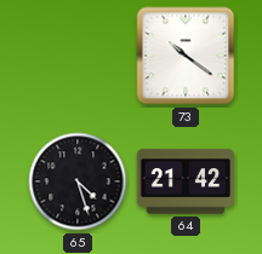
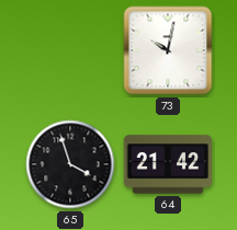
73: 10:21 -> 10:02 (168, 50)
65: 4:27 -> 3:57 (70, 164)
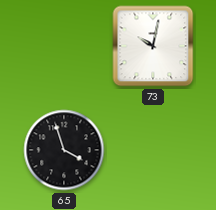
64: 21:42 -> none (167, 164)
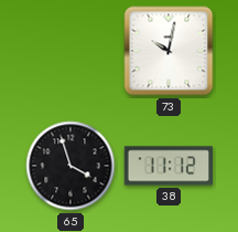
38: none -> 11:12 (167, 166)
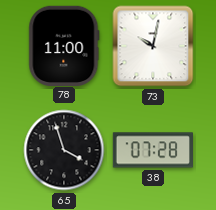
78: none -> 11:00 (64, 45)
38: 11:12 -> 07:28 (152, 150)
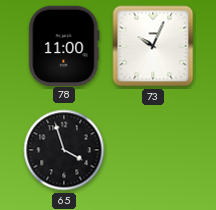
73: 10:02 -> 10:04 (153, 46)
38: 07:28 -> none (152, 150)
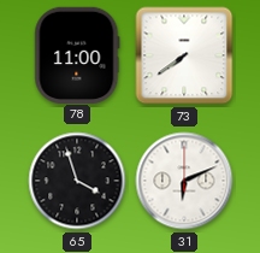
73: 10:04 -> 7:39 (184, 55)
31: none -> 6:11 (184, 181)
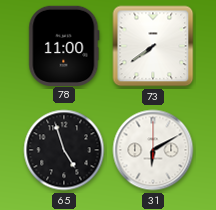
65: 3:57 -> 4:57 (64, 150)
31: 6:11 -> 6:10 (153, 150)
